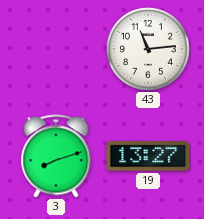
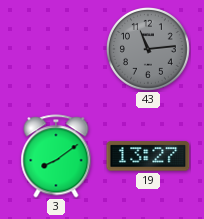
43 dial: white -> grey (149, 50)
3: 8:12 -> 8:09 (56, 156)
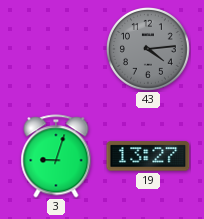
43: 11:14 -> 4:14 (149, 50)
3: 8:09 -> 9:03 (56, 156)
